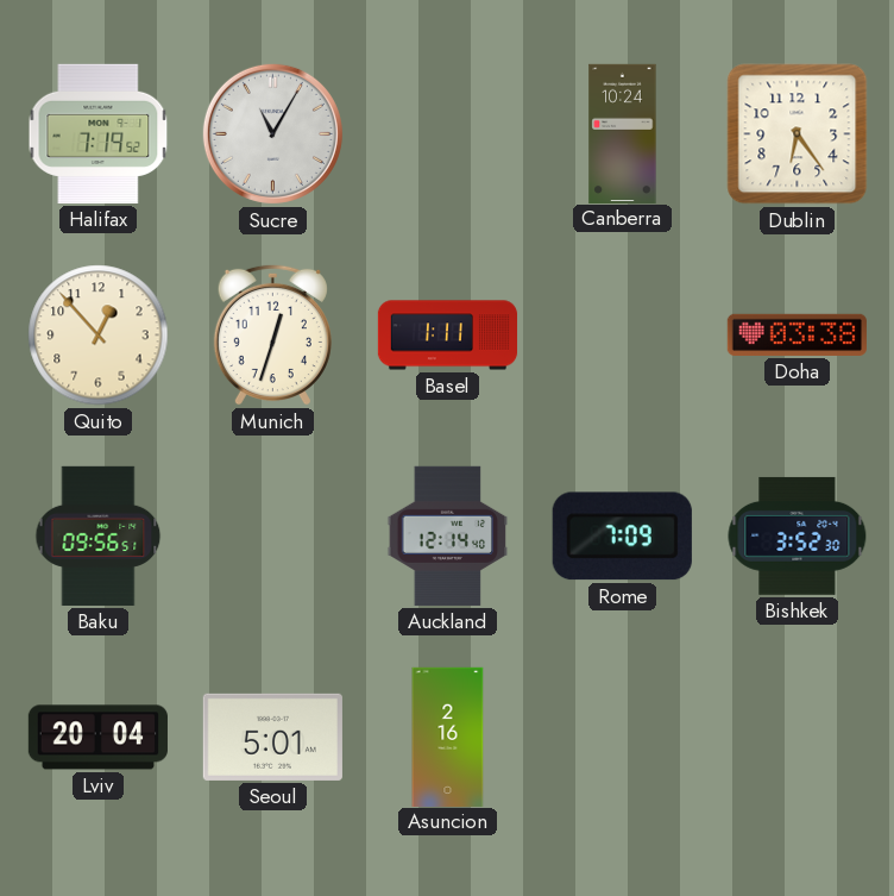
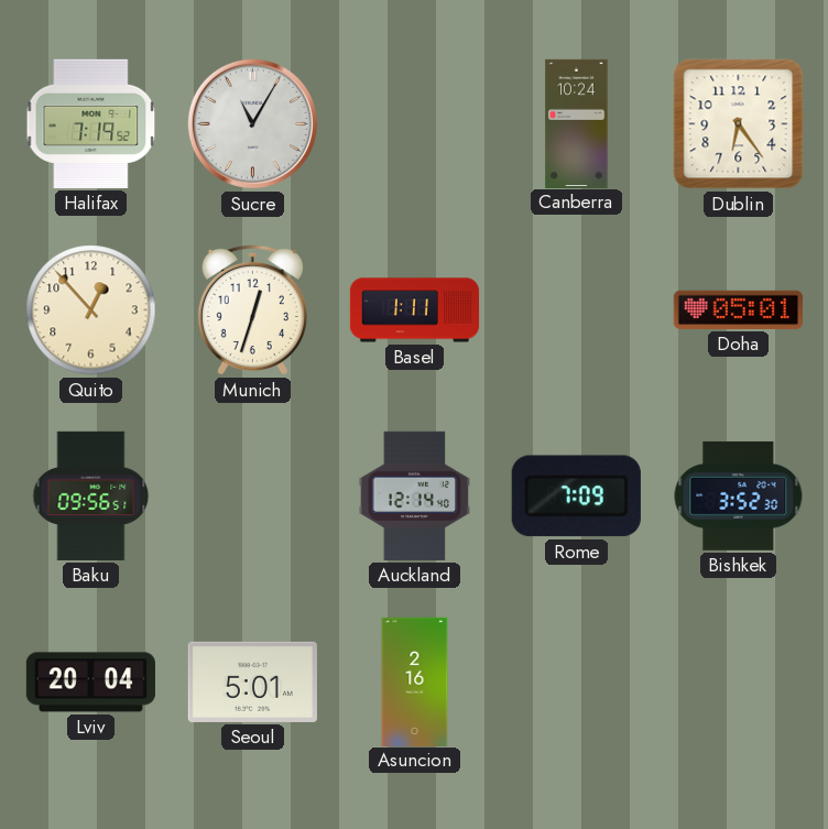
Doha: 03:38 -> 05:01 (738, 309)
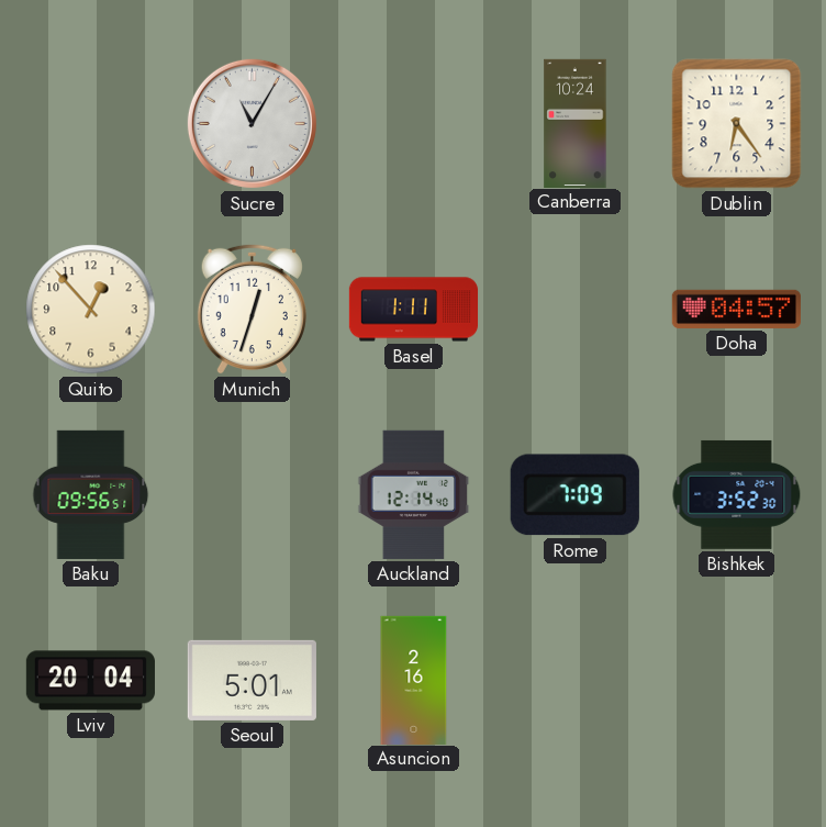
Halifax: 7:19 -> none (91, 123)
Doha: 05:01 -> 04:57 (736, 309)
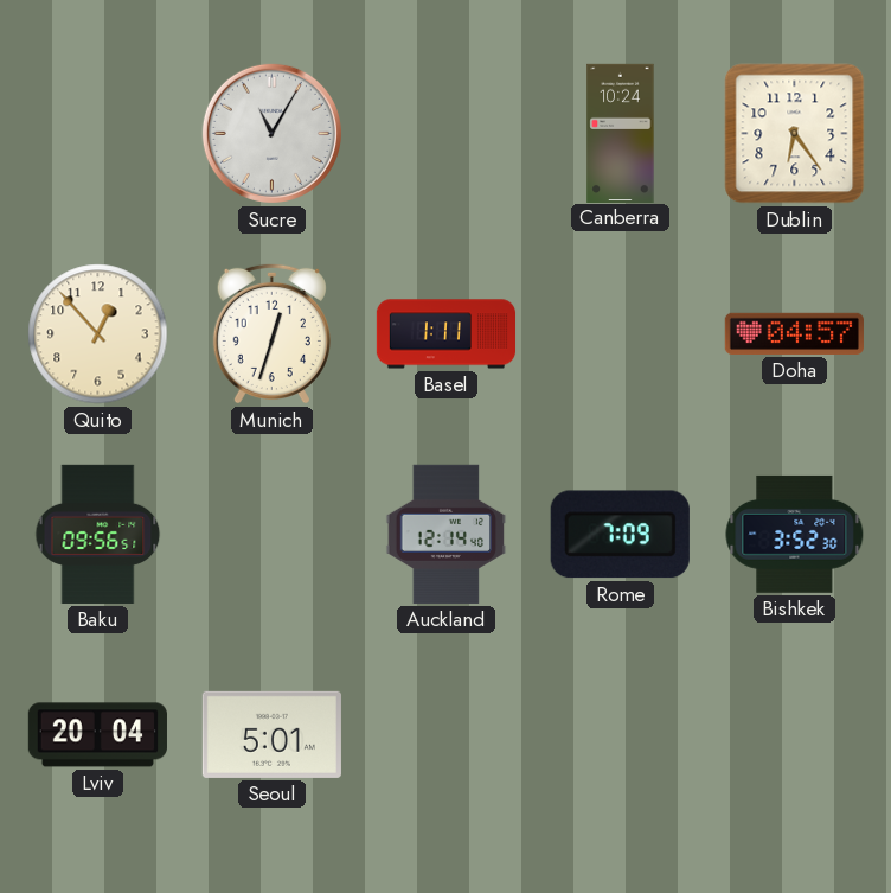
Asuncion: 2:16 -> none (414, 680)
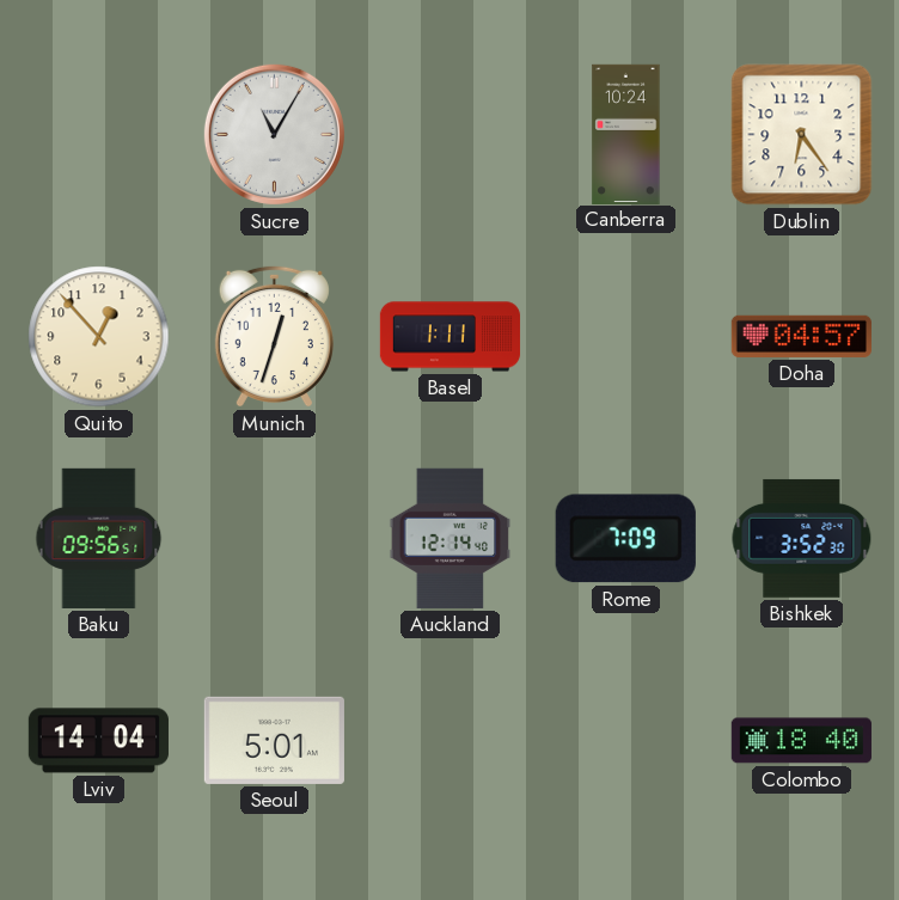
Lviv: 20:04 -> 14:04 (98, 741)
Colombo: none -> 18:40 (801, 741)
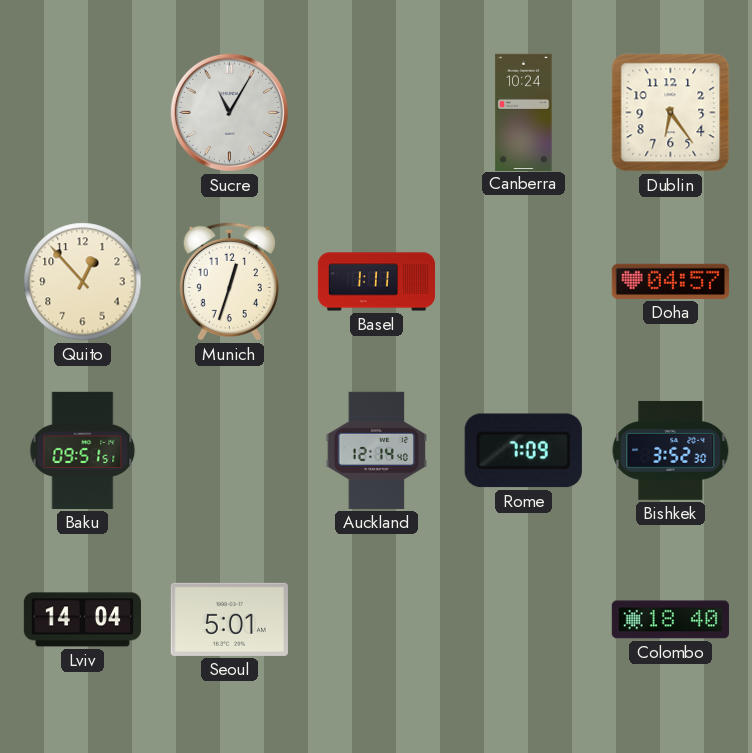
Baku: 09:56 -> 09:51 (83, 450)
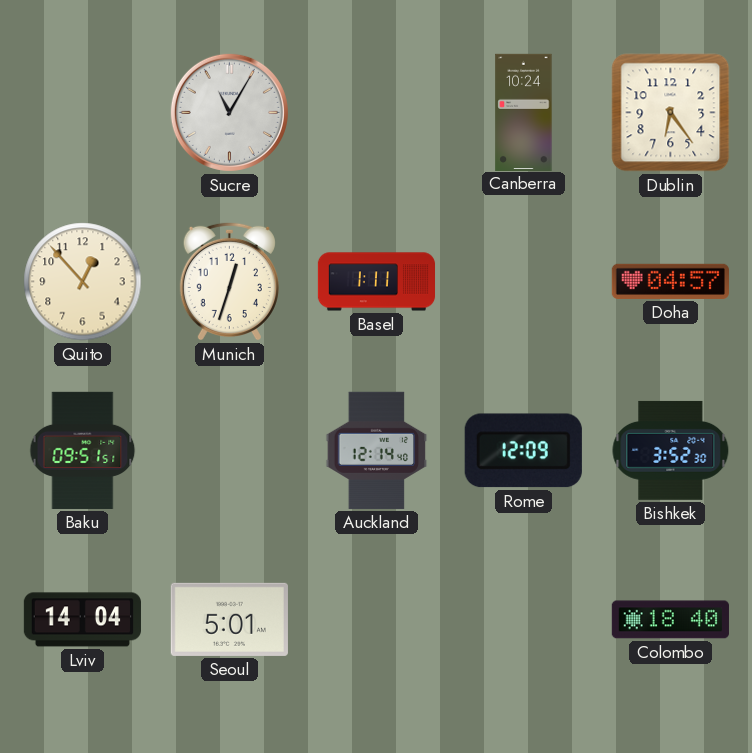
Rome: 7:09 -> 12:09 (523, 451)
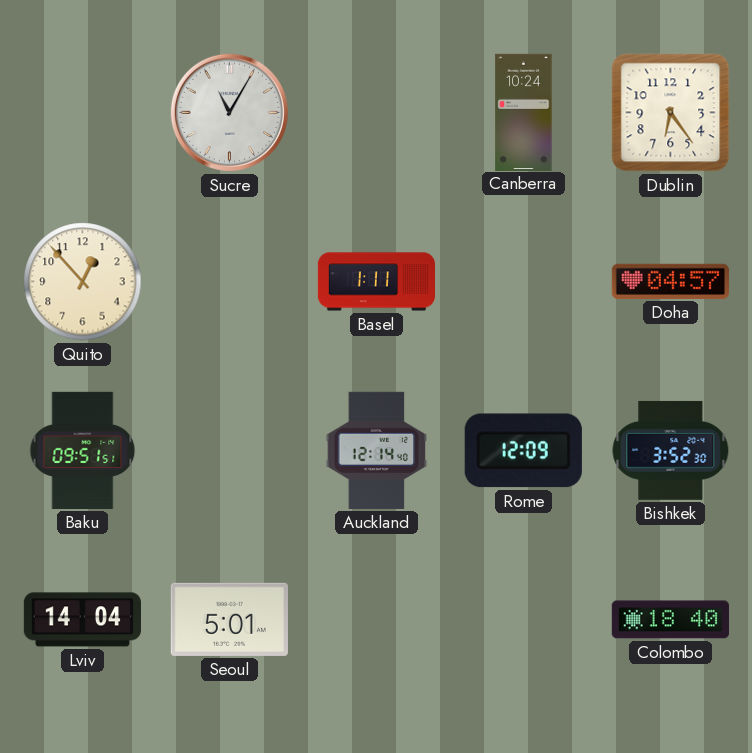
Munich: 12:33 -> none (229, 281)
